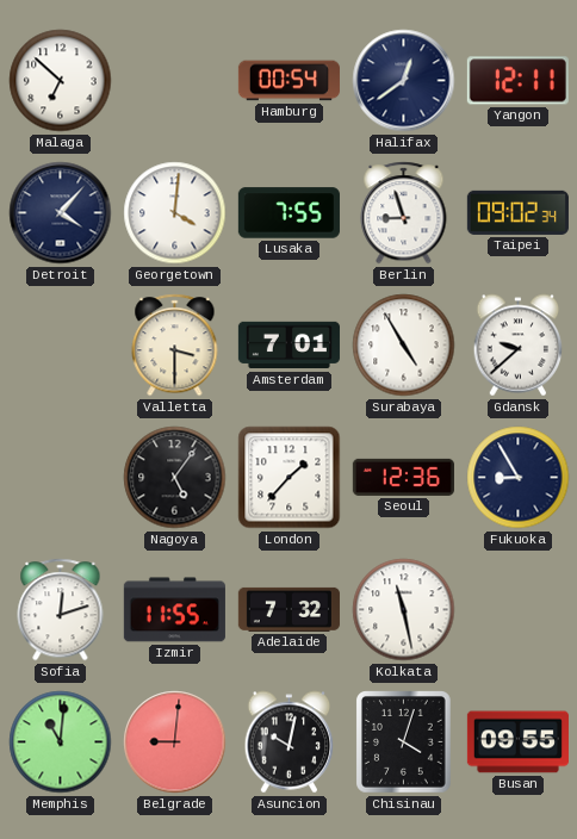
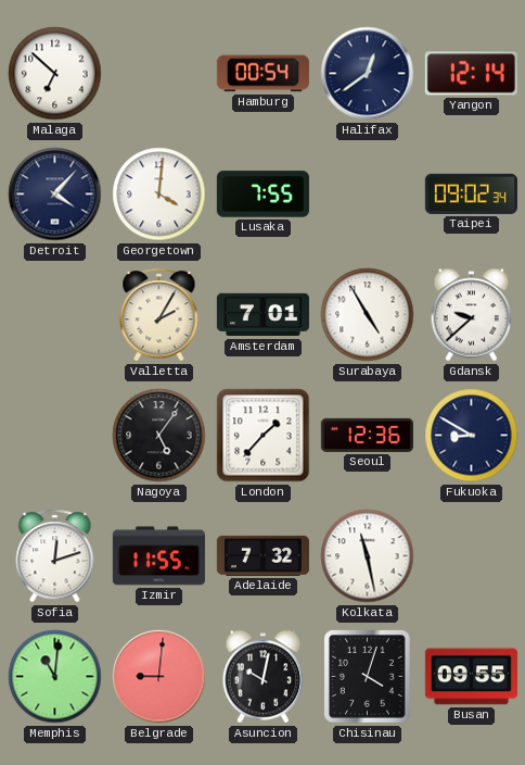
Yangon: 12:11 -> 12:14 (471, 74)
Berlin: 8:57 -> none (404, 213)
Valletta: 3:30 -> 2:05 (159, 315)
Fukuoka: 8:55 -> 8:50 (472, 436)
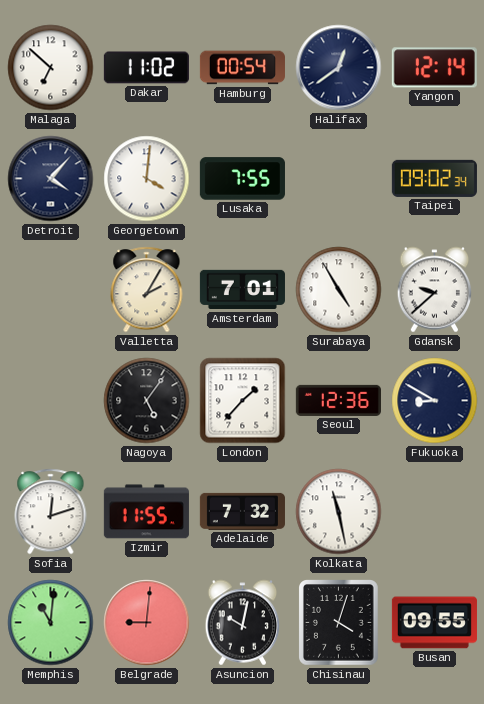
Dakar: none -> 11:02 (146, 68)
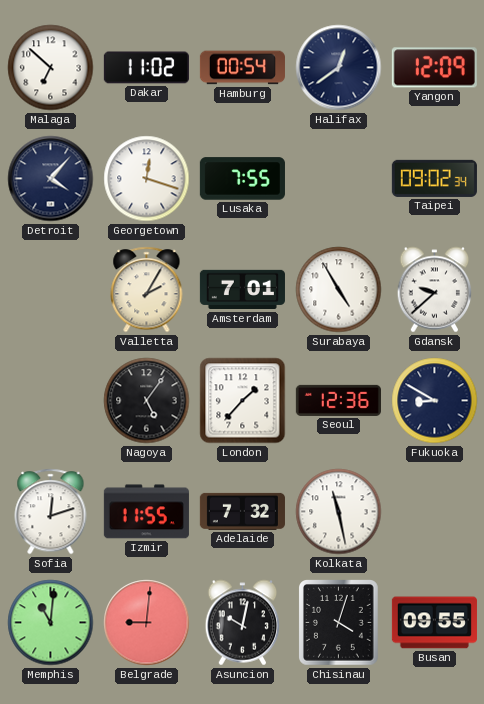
Yangon: 12:14 -> 12:09 (434, 68)
Georgetown: 4:01 -> 12:18 (147, 179)
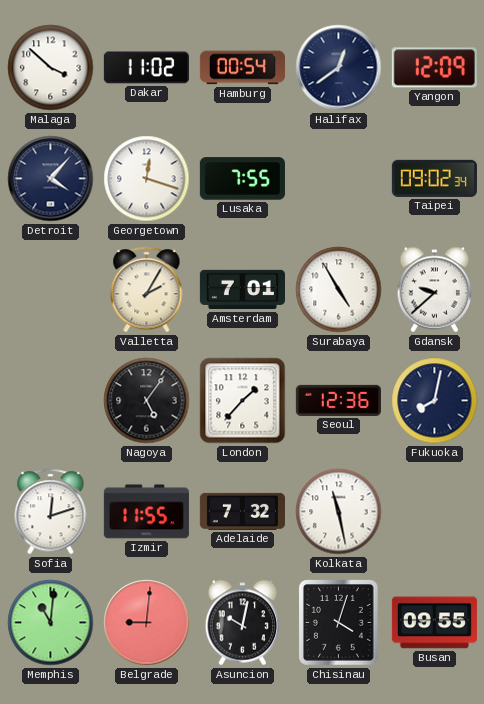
Malaga: 6:52 -> 3:52 (51, 68)
Fukuoka: 8:50 -> 8:02 (435, 401)
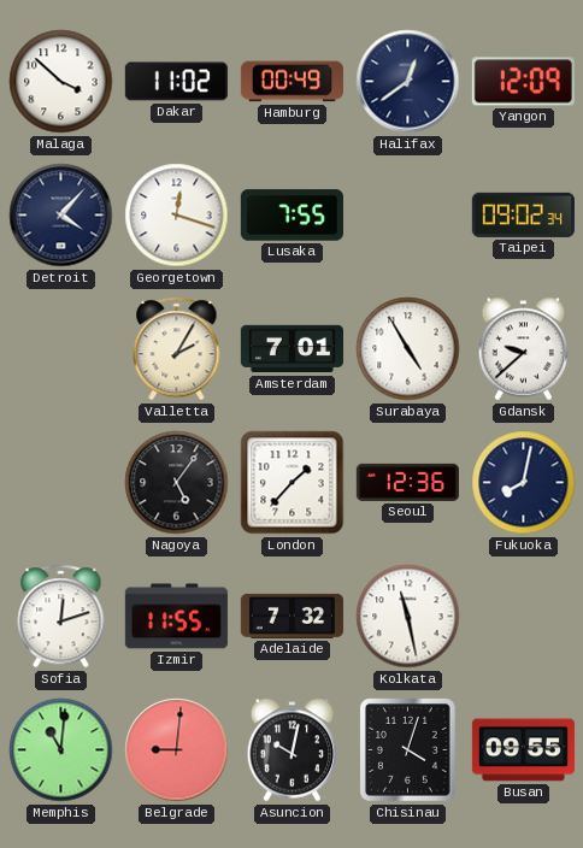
Hamburg: 00:54 -> 00:49 (291, 82)
